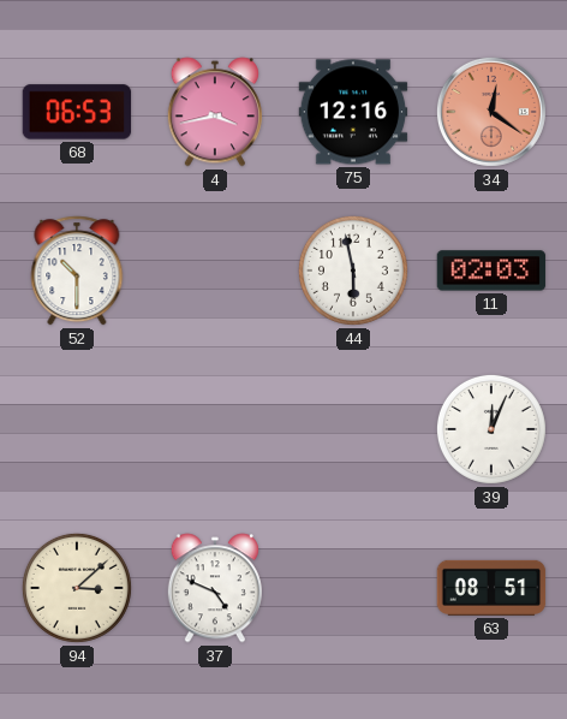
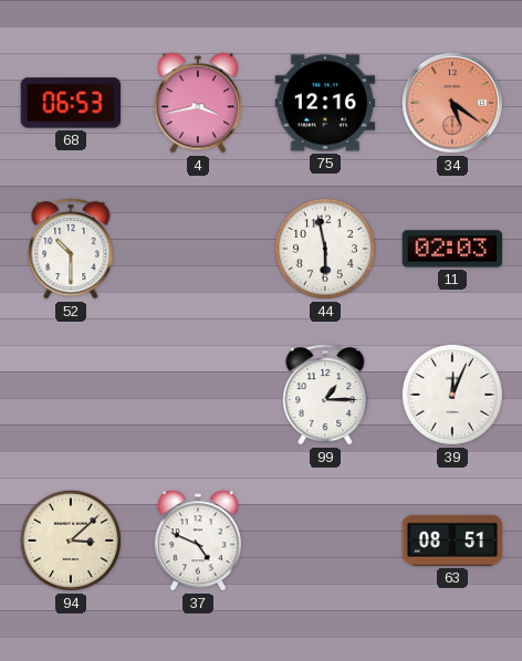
34: 12:21 -> 5:21 (452, 103)
99: none -> 1:15 (325, 395)
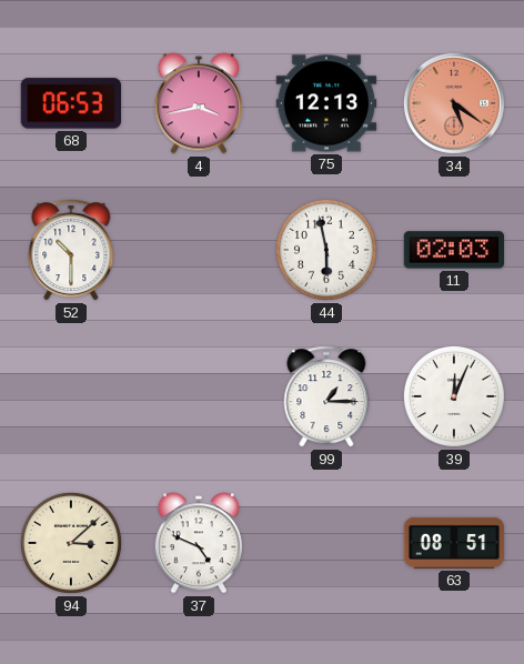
75: 12:16 -> 12:13 (326, 103)
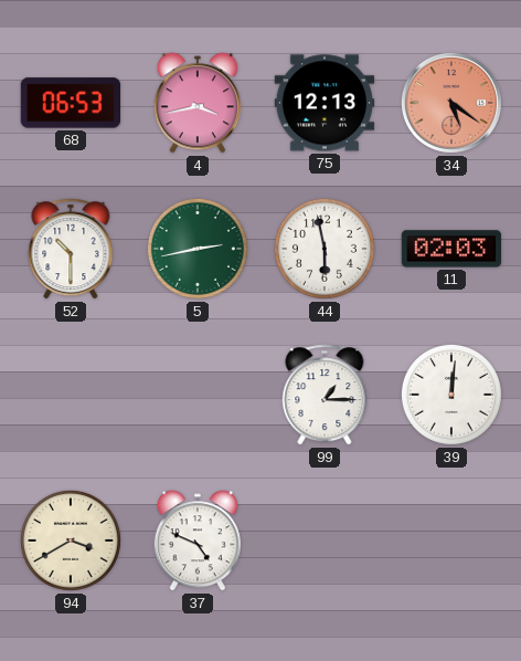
5: none -> 2:43 (198, 249)
39: 12:04 -> 12:01 (451, 395)
94: 3:08 -> 3:40 (71, 541)
63: 08:51 -> none (454, 543)
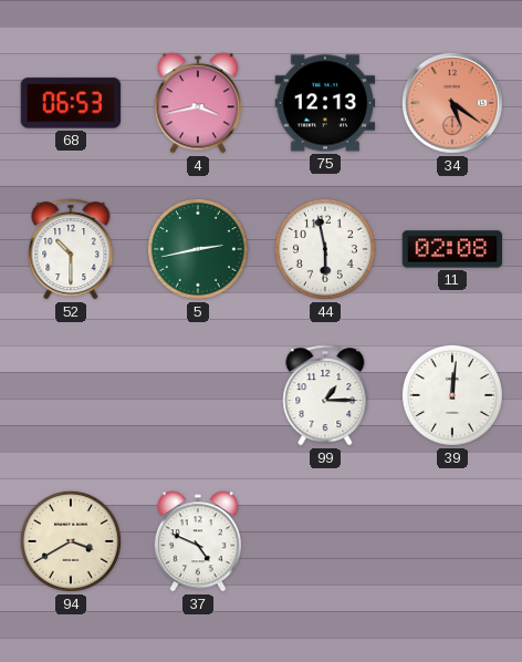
11: 02:03 -> 02:08 (452, 249)
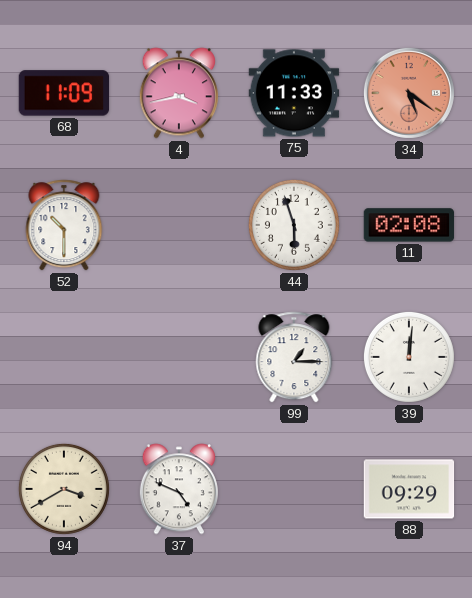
68: 06:53 -> 11:09 (64, 93)
75: 12:13 -> 11:33 (294, 93)
5: 2:43 -> none (198, 249)
44: 5:58 -> 5:57 (294, 225)
88: none -> 09:29 (409, 489)
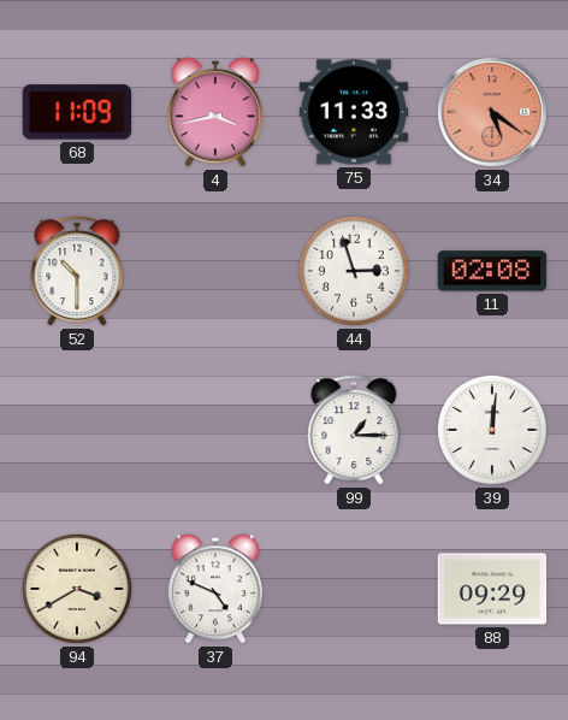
44: 5:57 -> 2:57 (354, 271)
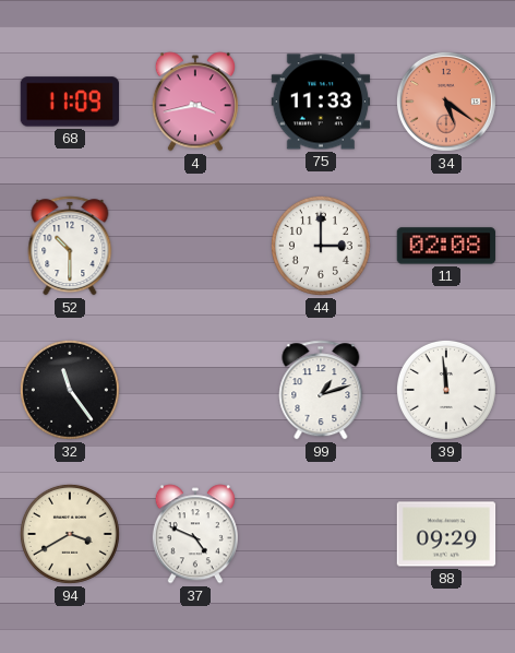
44: 2:57 -> 3:00 (321, 246)
32: none -> 11:24 (70, 390)
99: 1:15 -> 1:12 (321, 390)
39: 12:01 -> 11:59 (446, 390)
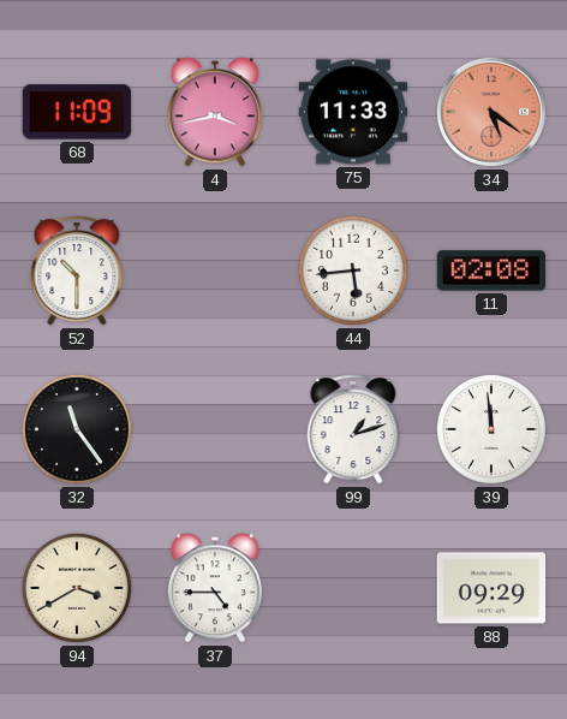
44: 3:00 -> 5:44 (353, 271)
37: 4:49 -> 4:45 (215, 588)
